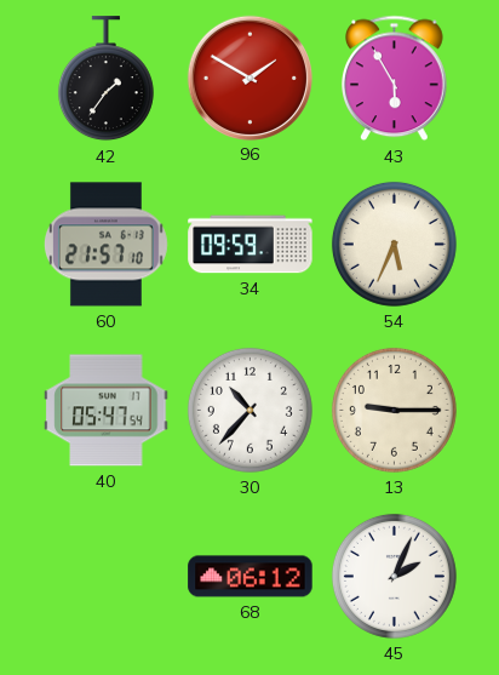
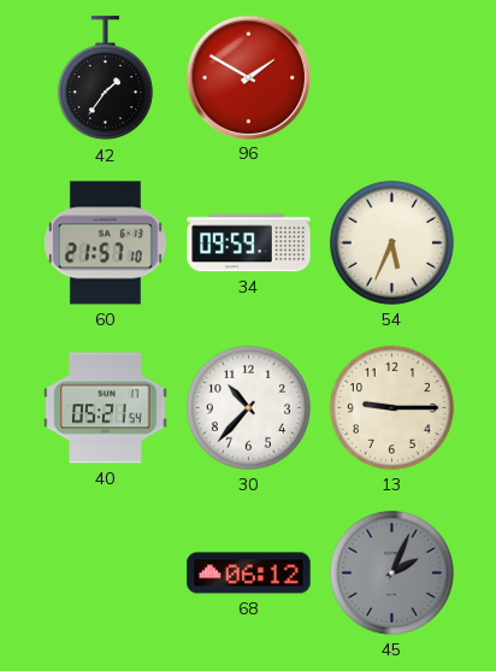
43: 5:55 -> none (395, 79)
40: 05:47 -> 05:21 (106, 408)
45 dial: white -> grey (391, 572)
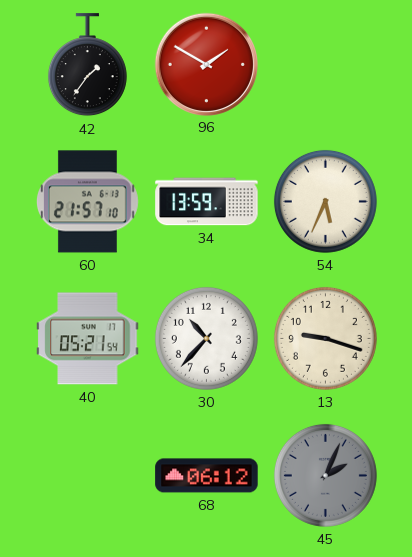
34: 09:59 -> 13:59 (207, 202)
13: 9:15 -> 9:18 (325, 338)
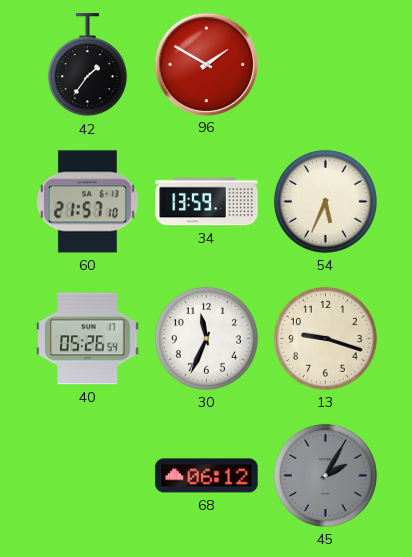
40: 05:21 -> 05:26 (88, 339)
30: 10:37 -> 11:34 (206, 338)
45: 2:04 -> 2:05 (325, 475)
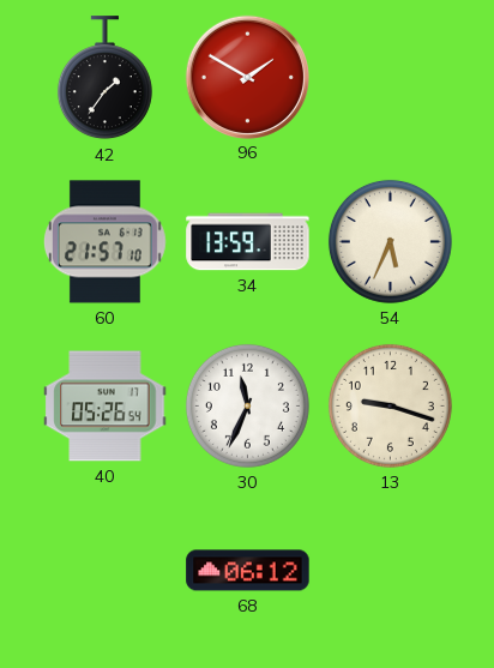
45: 2:05 -> none (325, 475)
